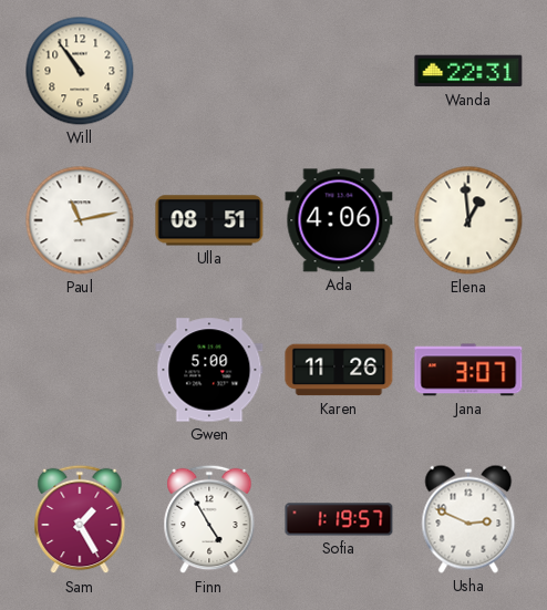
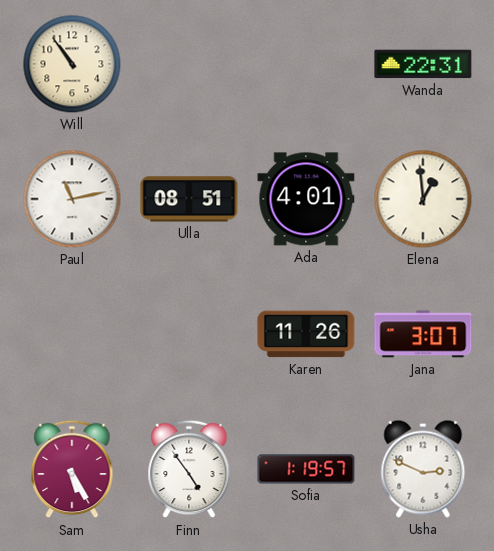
Ada: 4:06 -> 4:01 (306, 199)
Gwen: 5:00 -> none (209, 370)
Sam: 1:25 -> 5:25 (72, 469)
Finn: 4:55 -> 4:54 (189, 469)
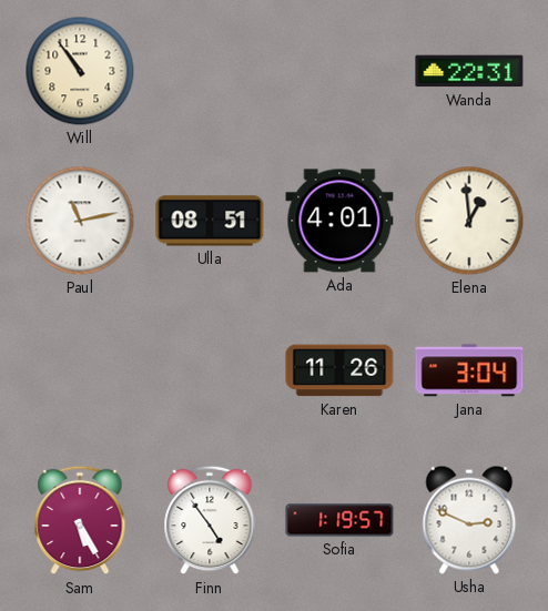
Jana: 3:07 -> 3:04 (469, 370)
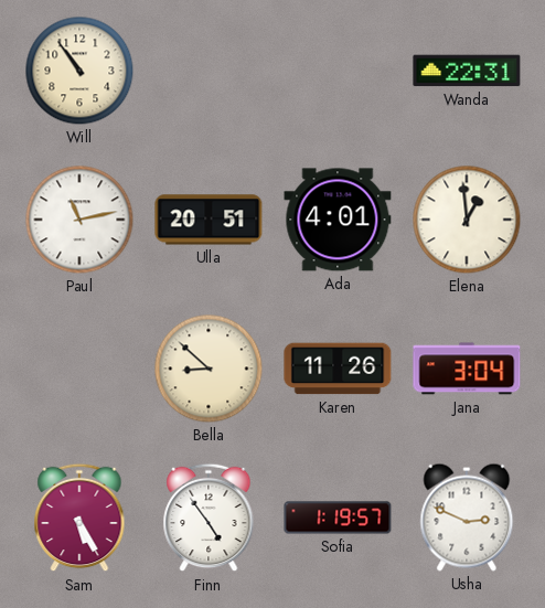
Ulla: 08:51 -> 20:51 (209, 220)
Bella: none -> 8:52 (209, 369)
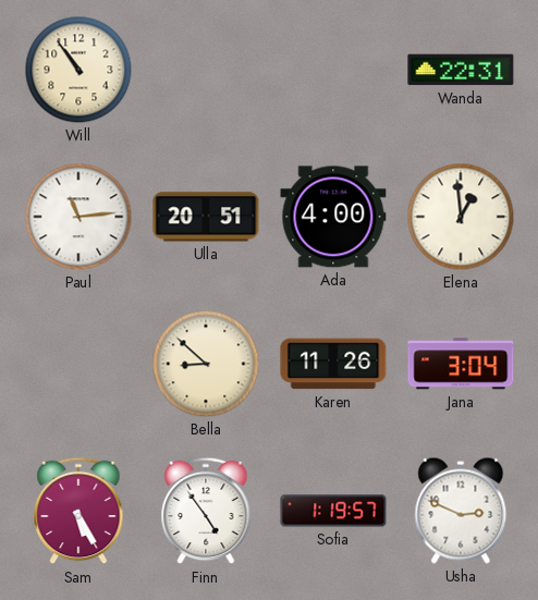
Paul: 11:13 -> 11:14 (78, 217)
Ada: 4:01 -> 4:00 (333, 217)
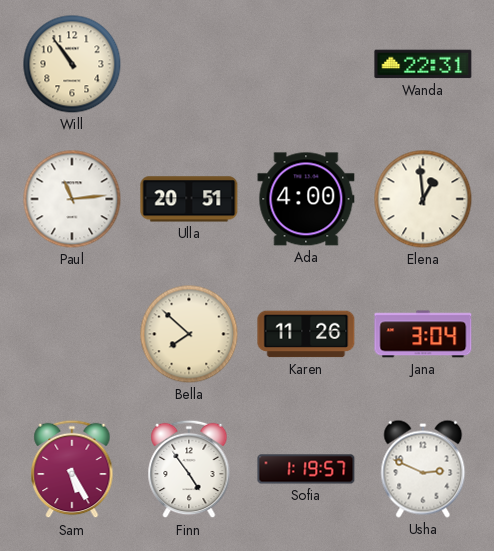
Bella: 8:52 -> 7:52 (189, 334)
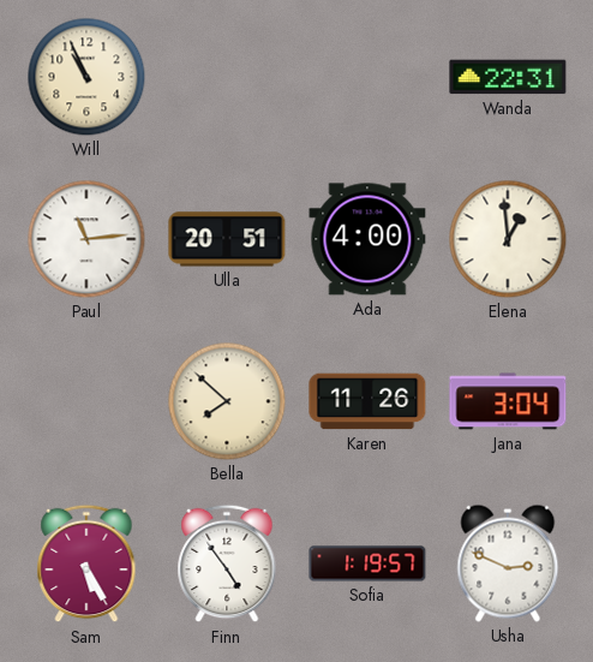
Will: 10:54 -> 10:56 (86, 77)
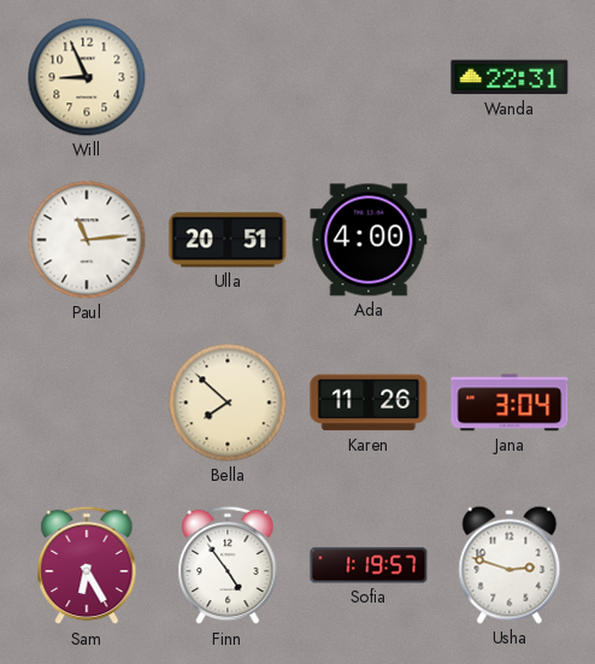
Will: 10:56 -> 8:56 (87, 77)
Elena: 12:59 -> none (508, 239)
Sam: 5:25 -> 6:25 (87, 565)
Usha: 2:49 -> 2:48 (509, 565)
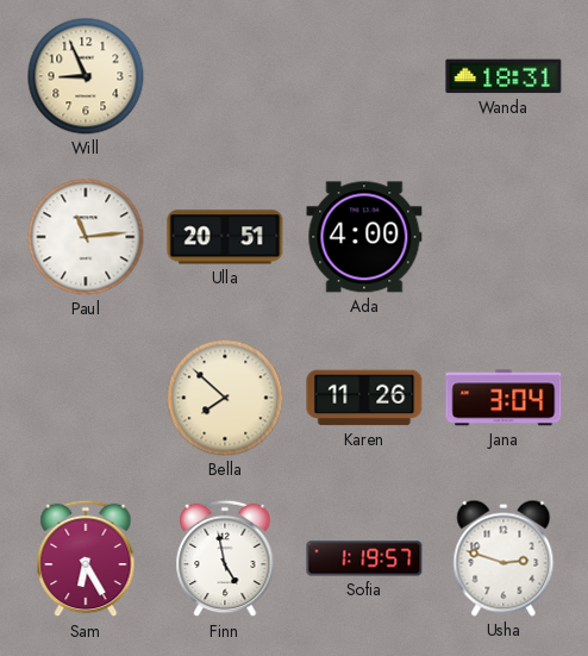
Wanda: 22:31 -> 18:31 (503, 76)
Finn: 4:54 -> 4:58 (225, 558)
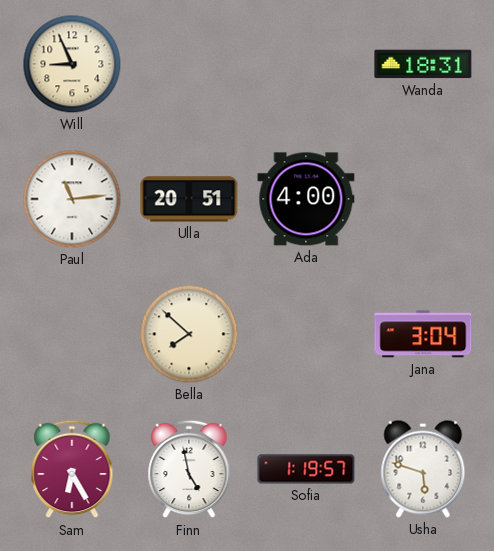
Karen: 11:26 -> none (364, 398)
Usha: 2:48 -> 5:48 (423, 469)
